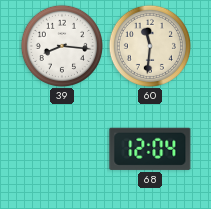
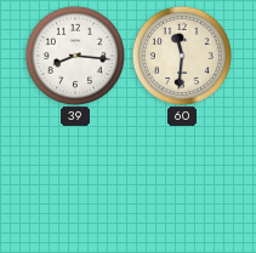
68: 12:04 -> none (150, 149)
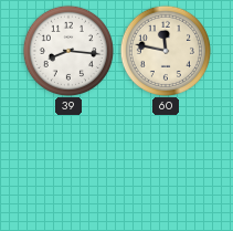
60: 11:31 -> 11:47 (166, 51)
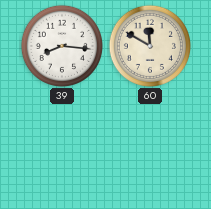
60: 11:47 -> 11:50 (150, 46)
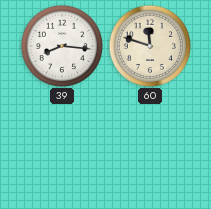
60: 11:50 -> 11:48 (150, 46)
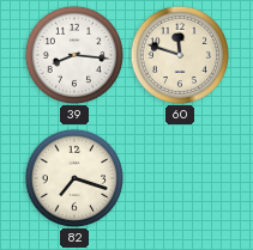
82: none -> 7:18 (74, 178)
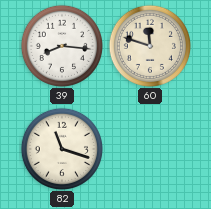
82: 7:18 -> 11:18 (62, 149)
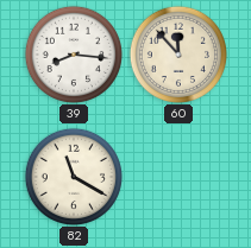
60: 11:48 -> 11:53 (178, 55)
82: 11:18 -> 11:20 (74, 177)
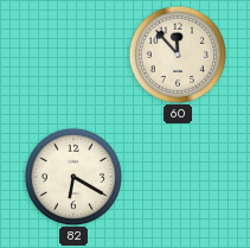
39: 8:16 -> none (74, 55)
82: 11:20 -> 6:20 (73, 177)
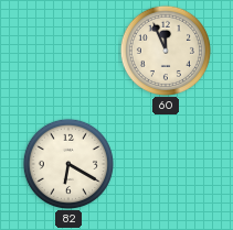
60: 11:53 -> 11:56 (166, 51)
